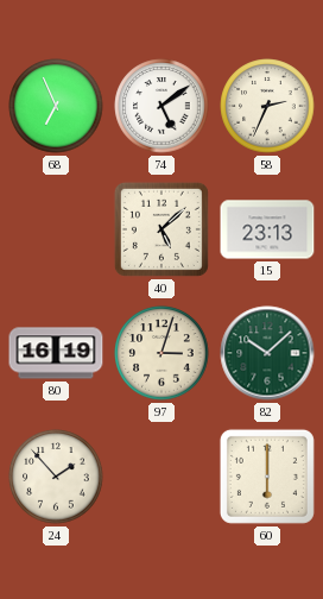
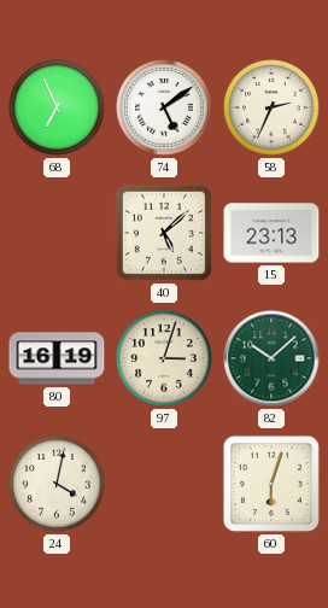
24: 1:53 -> 4:02 (57, 484)
60: 6:00 -> 6:03 (271, 484)
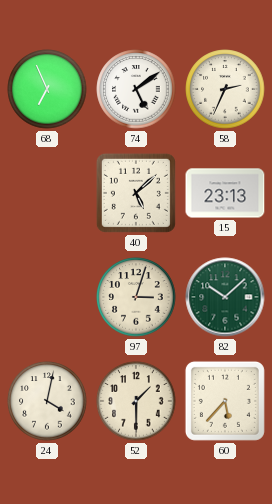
80: 16:19 -> none (57, 358)
52: none -> 1:30 (136, 401)
60: 6:03 -> 5:37 (225, 401)
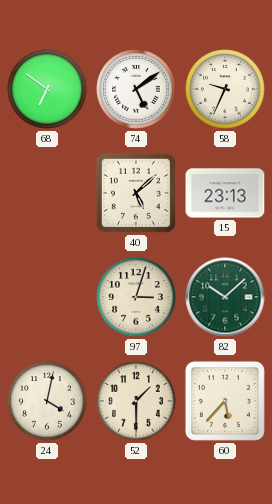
68: 6:56 -> 6:51 (47, 89)
58: 2:34 -> 9:34 (225, 89)
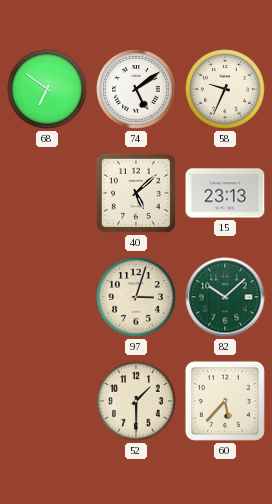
24: 4:02 -> none (47, 401)
